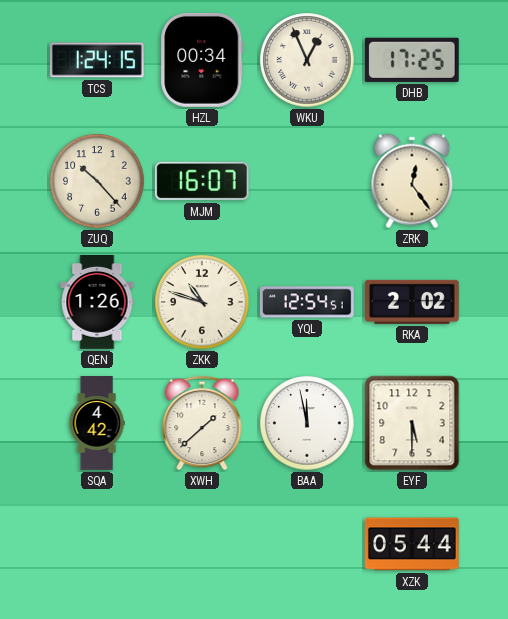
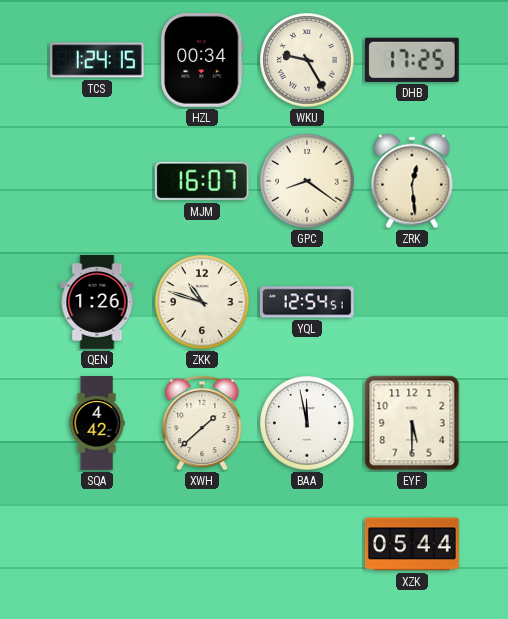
WKU: 12:56 -> 9:25 (307, 60)
ZUQ: 10:23 -> none (97, 181)
GPC: none -> 8:21 (307, 181)
ZRK: 12:24 -> 12:29 (412, 181)
RKA: 2:02 -> none (412, 302)
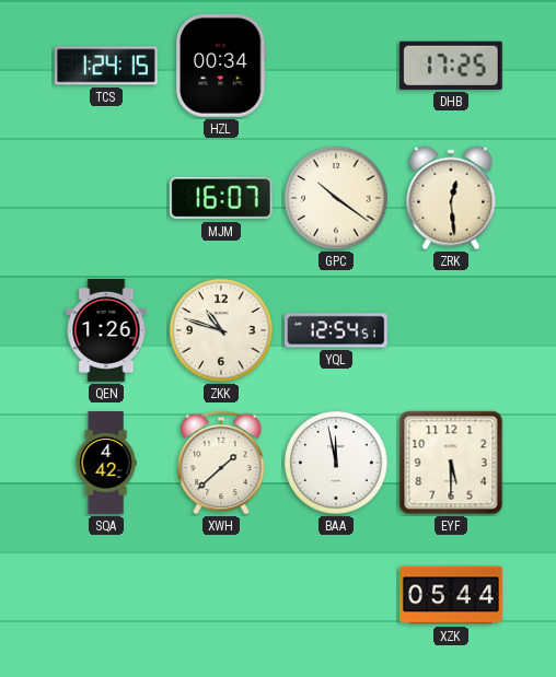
WKU: 9:25 -> none (307, 60)
GPC: 8:21 -> 10:21 (336, 198)
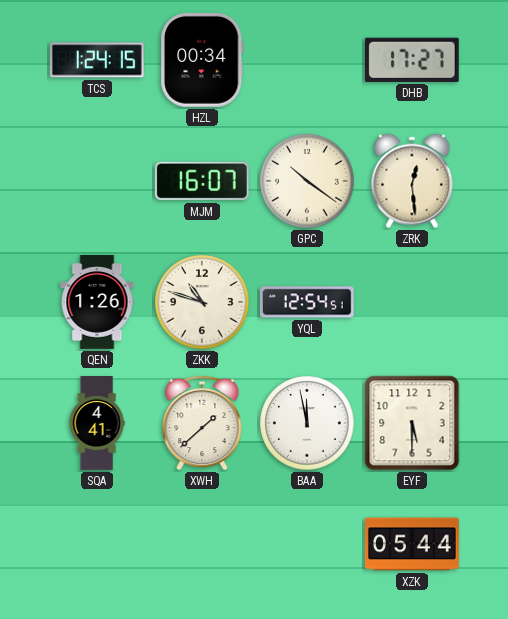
DHB: 17:25 -> 17:27 (412, 60)
SQA: 4:42 -> 4:41 (97, 423)
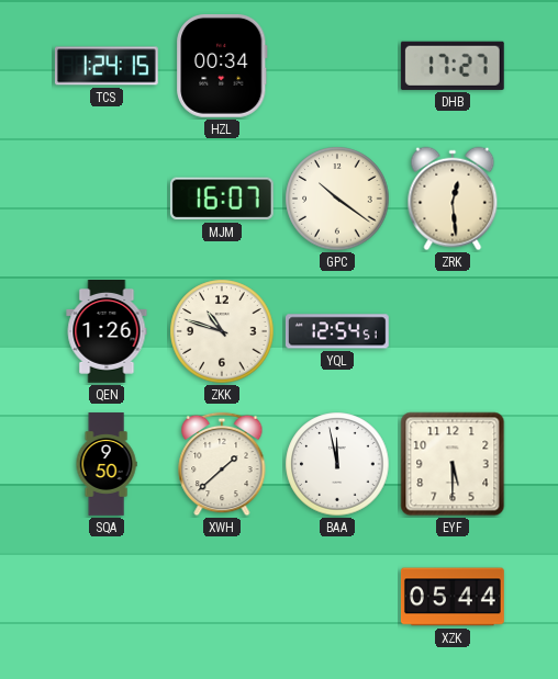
SQA: 4:41 -> 9:50 (107, 464)
